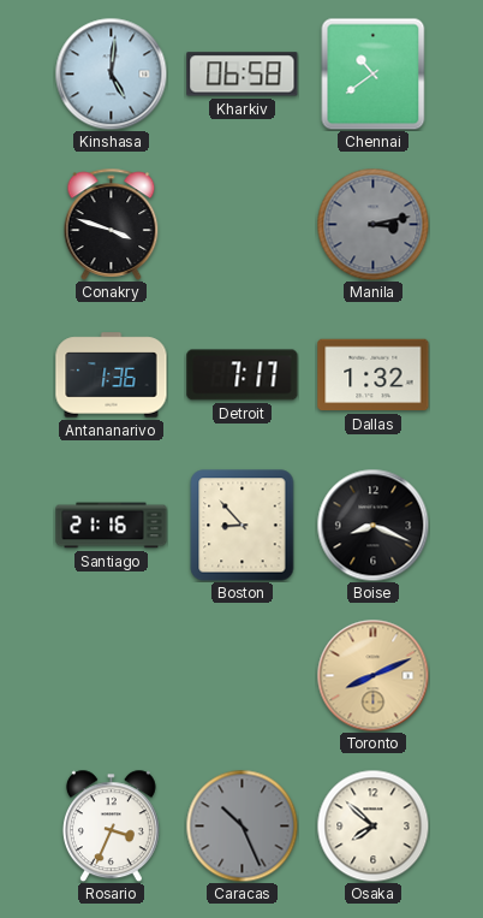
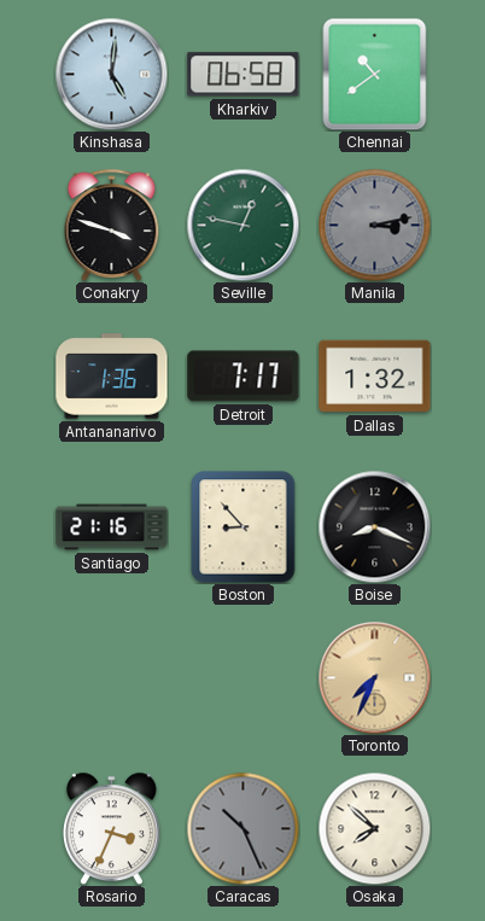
Seville: none -> 12:47 (242, 225)
Toronto: 8:11 -> 7:34 (374, 677)
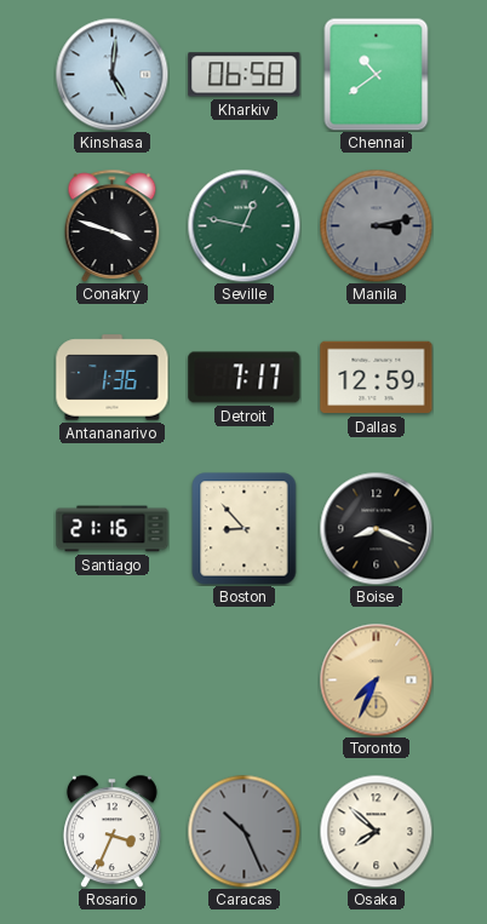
Dallas: 1:32 -> 12:59 (377, 378)
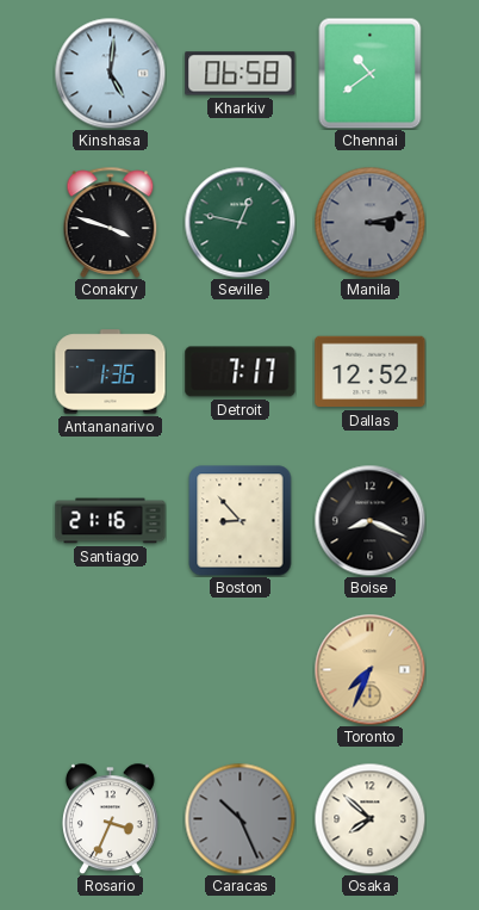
Dallas: 12:59 -> 12:52 (371, 372)
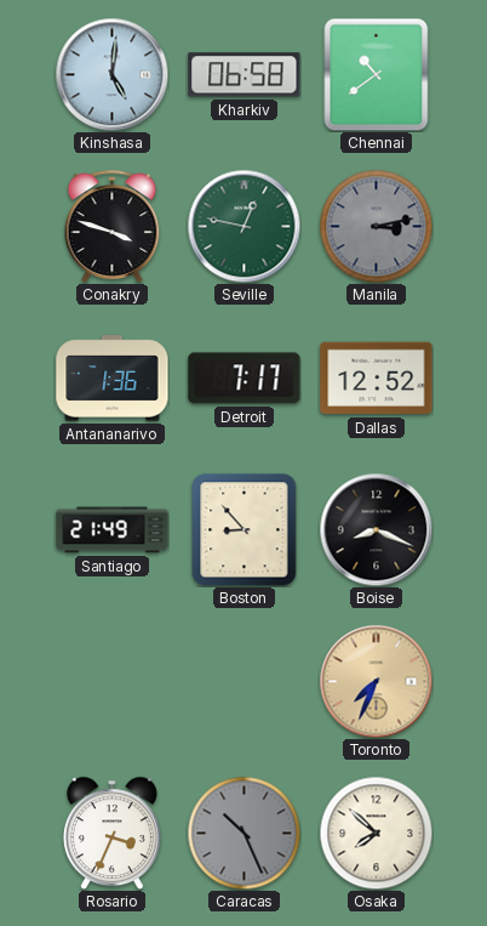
Santiago: 21:16 -> 21:49 (113, 530)
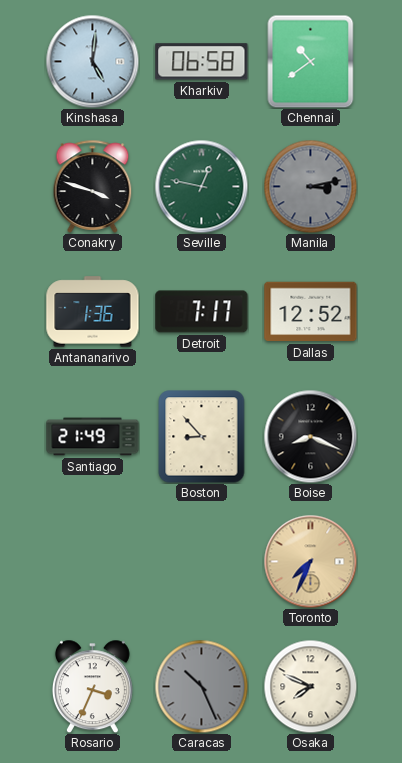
Osaka: 7:52 -> 7:49 (310, 686)
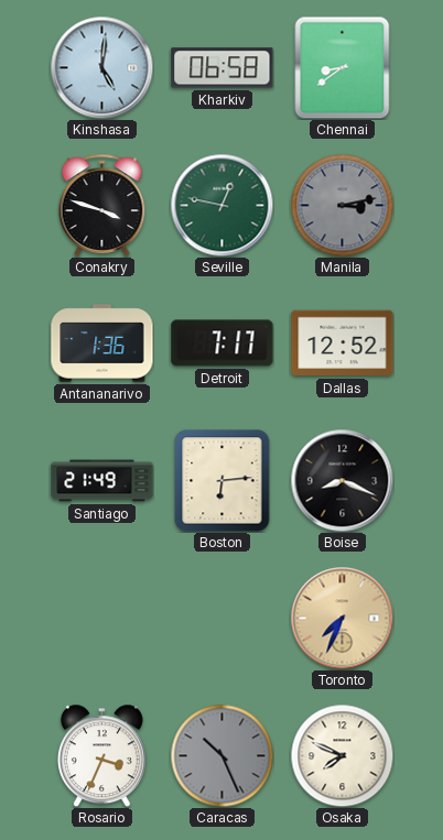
Chennai: 10:39 -> 8:39 (343, 67)
Boston: 8:53 -> 6:14 (223, 481)
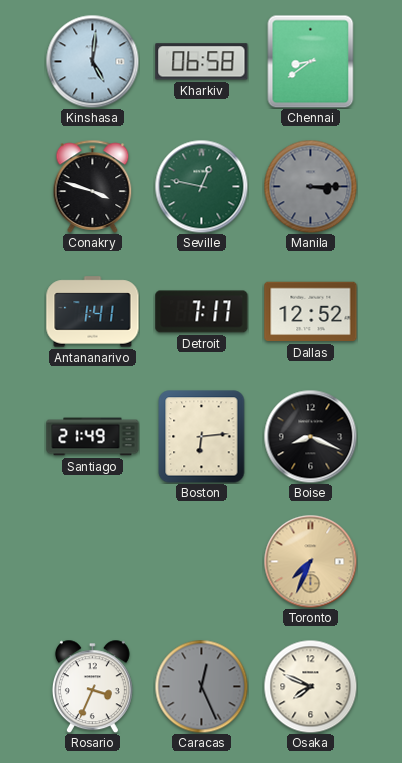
Manila: 3:13 -> 3:15 (310, 186)
Antananarivo: 1:36 -> 1:41 (93, 312)
Caracas: 10:26 -> 12:26 (201, 686)
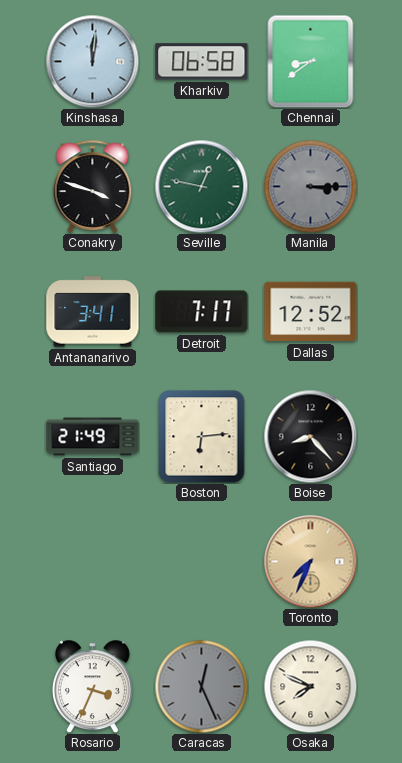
Kinshasa: 5:01 -> 12:01 (92, 61)
Antananarivo: 1:41 -> 3:41 (93, 312)
Boise: 8:19 -> 8:23 (310, 436)
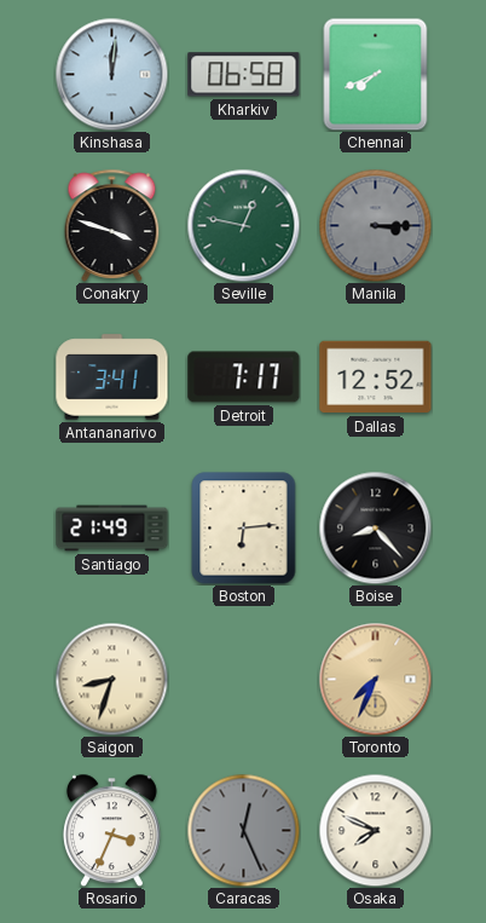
Chennai: 8:39 -> 7:41 (376, 74)
Saigon: none -> 8:33 (111, 679)
